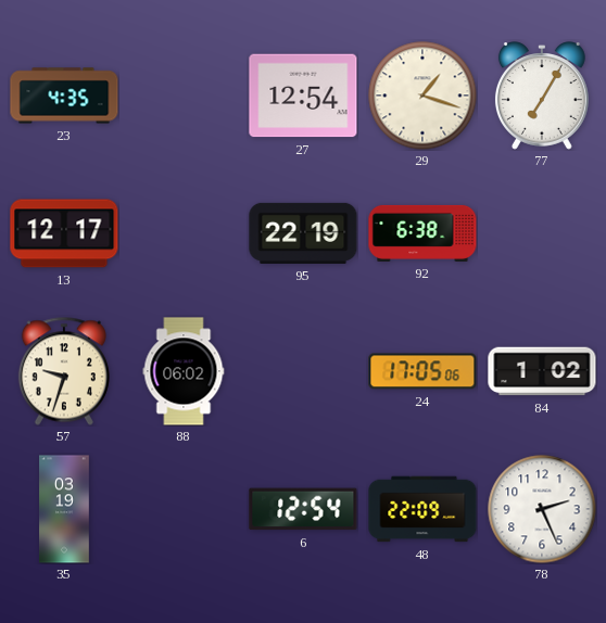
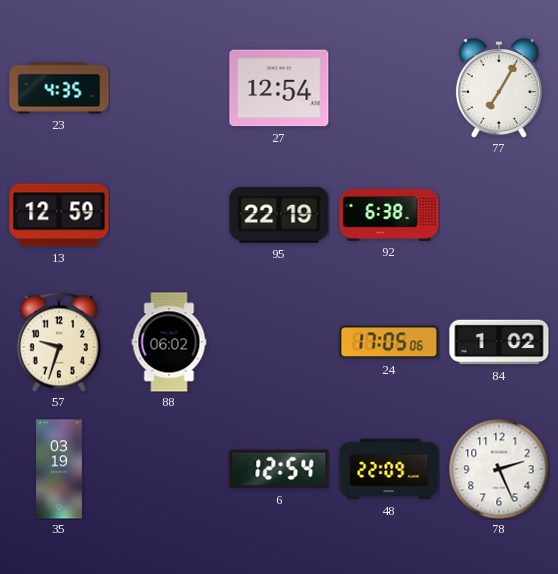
29: 1:18 -> none (422, 96)
13: 12:17 -> 12:59 (59, 215)
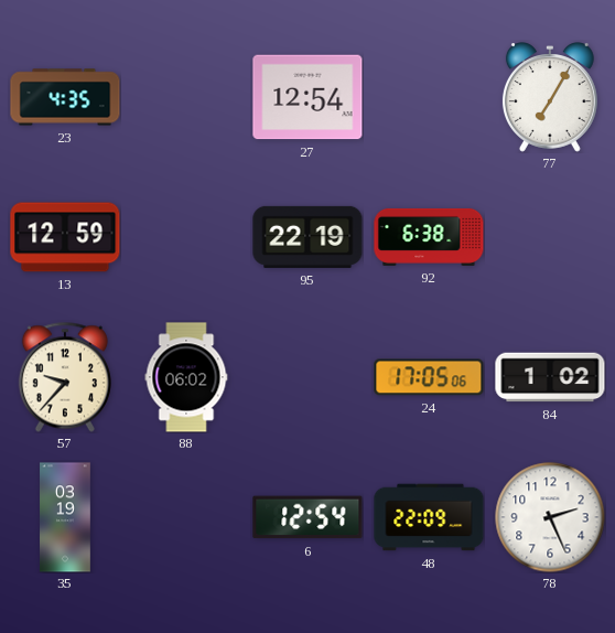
57: 9:33 -> 9:37 (65, 377)
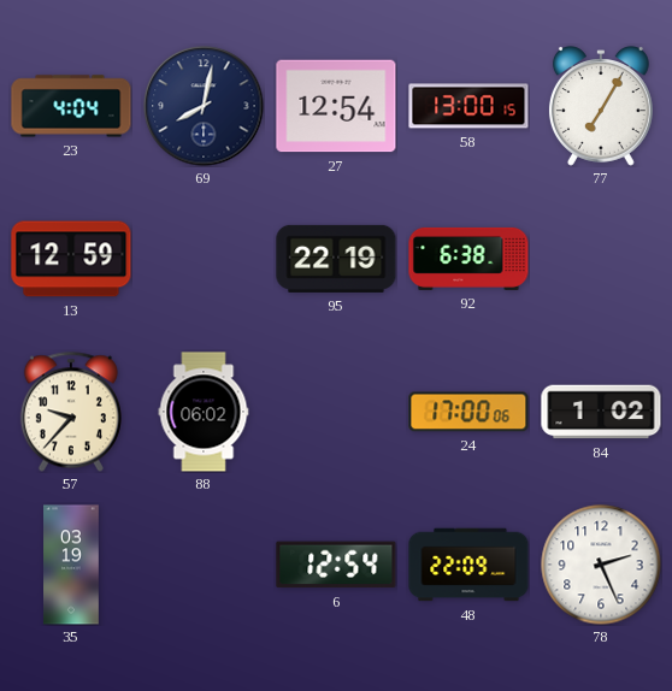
23: 4:35 -> 4:04 (71, 106)
69: none -> 8:02 (204, 106)
58: none -> 13:00 (468, 106)
24: 17:05 -> 17:00 (468, 412)
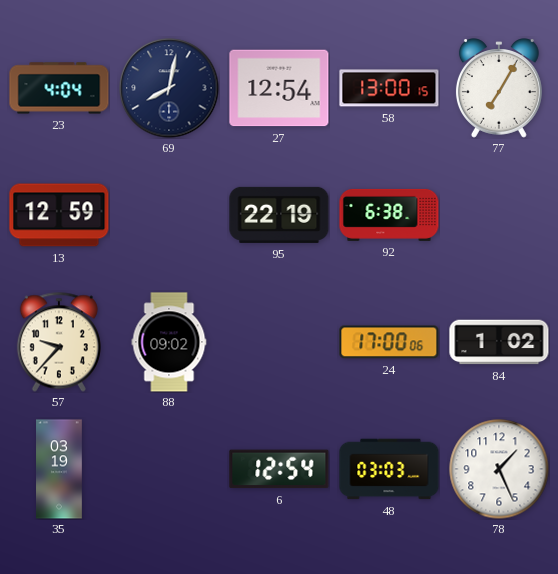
88: 06:02 -> 09:02 (169, 342)
48: 22:09 -> 03:03 (389, 469)
78: 2:26 -> 1:26 (499, 469)
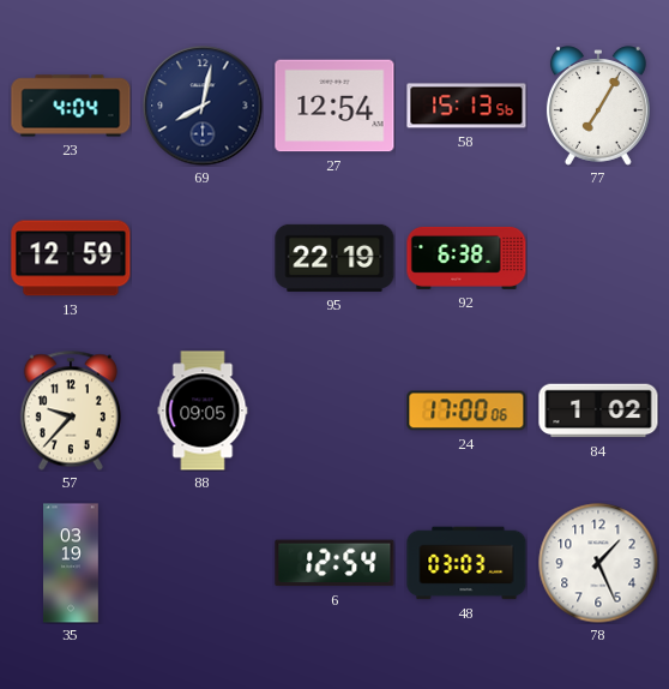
58: 13:00 -> 15:13 (466, 106)
88: 09:02 -> 09:05 (203, 411)
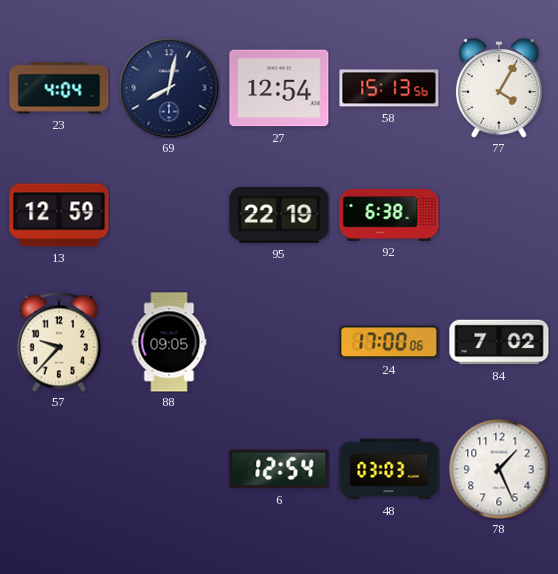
77: 7:05 -> 4:05 (499, 88)
84: 1:02 -> 7:02 (499, 342)
35: 03:19 -> none (71, 563)
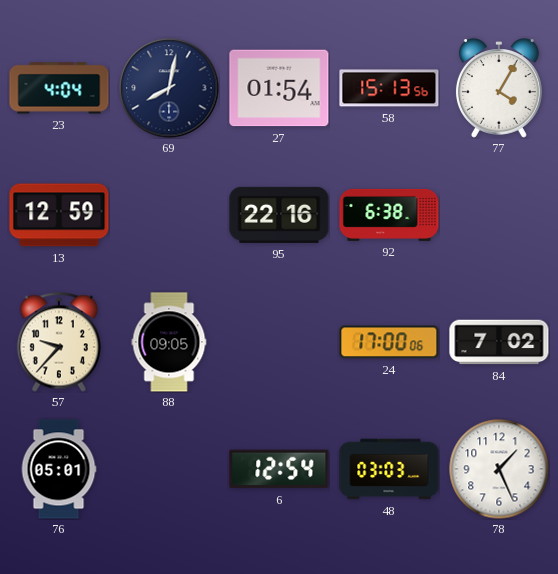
27: 12:54 -> 01:54 (279, 88)
95: 22:19 -> 22:16 (279, 215)
76: none -> 05:01 (59, 469)
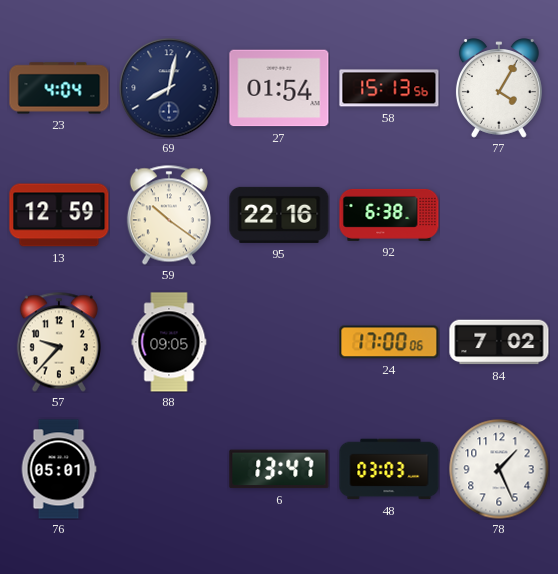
59: none -> 10:21 (169, 215)
6: 12:54 -> 13:47 (279, 469)
